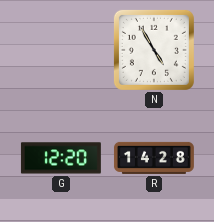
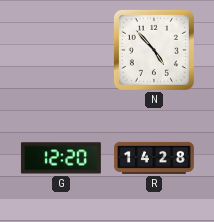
N: 4:55 -> 4:53 (154, 50)
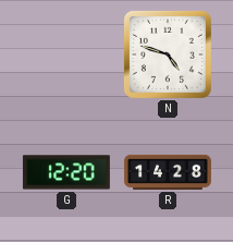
N: 4:53 -> 4:48 (168, 55)
